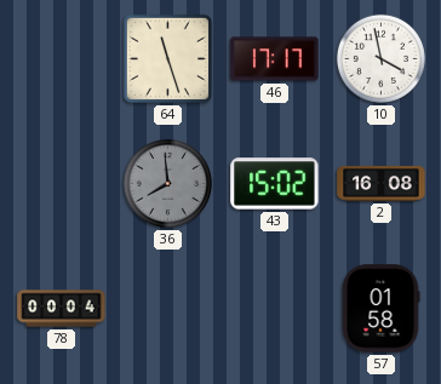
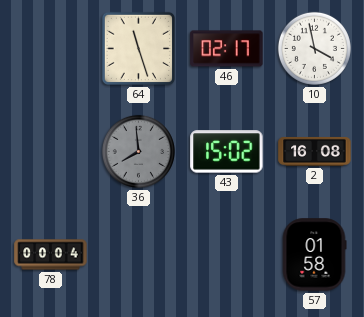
46: 17:17 -> 02:17 (227, 49)
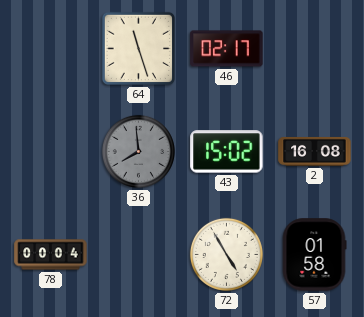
10: 3:58 -> none (314, 48)
72: none -> 4:55 (226, 254)
